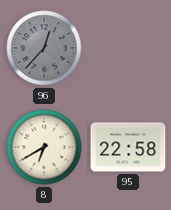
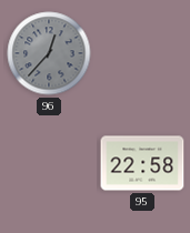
8: 6:40 -> none (44, 147)
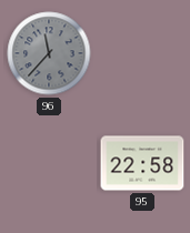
96: 12:37 -> 11:37 (49, 53)
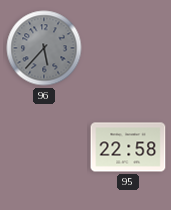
96: 11:37 -> 5:37 (44, 48)
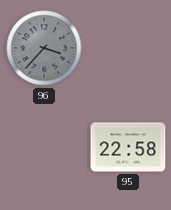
96: 5:37 -> 3:37 (44, 48)
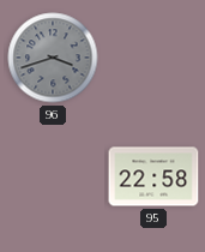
96: 3:37 -> 3:42 (53, 58)
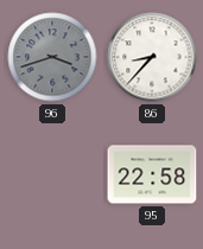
86: none -> 8:37 (152, 57)
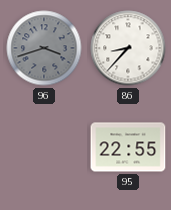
95: 22:58 -> 22:55 (128, 147)
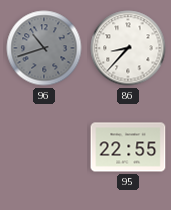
96: 3:42 -> 10:42 (44, 48)
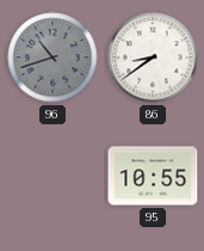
86: 8:37 -> 8:39 (153, 57)
95: 22:55 -> 10:55 (153, 176)
